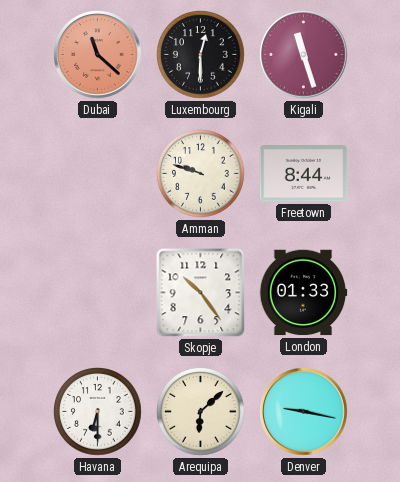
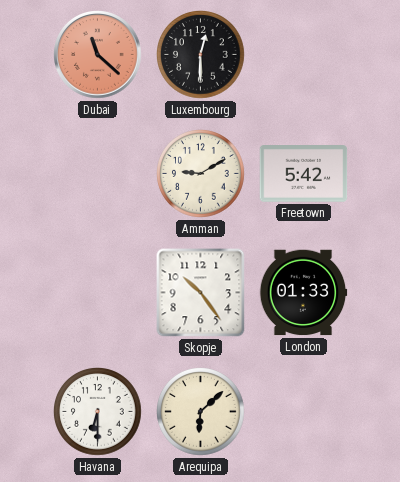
Kigali: 11:27 -> none (304, 55)
Amman: 9:48 -> 9:10 (201, 174)
Freetown: 8:44 -> 5:42 (304, 174)
Denver: 9:17 -> none (304, 412)
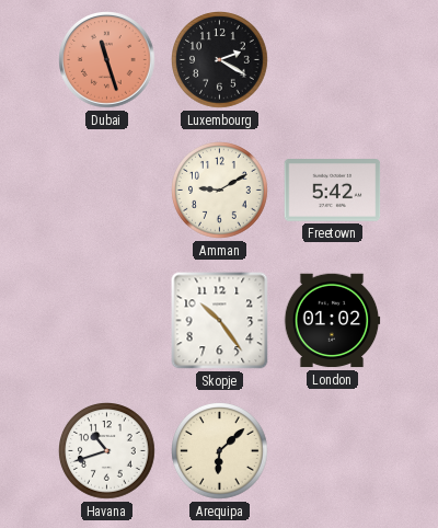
Dubai: 11:22 -> 11:27 (107, 60)
Luxembourg: 12:30 -> 2:20 (220, 60)
London: 01:33 -> 01:02 (332, 321)
Havana: 6:30 -> 10:42 (107, 451)
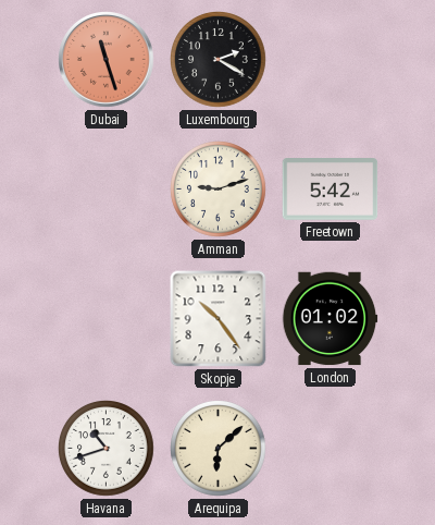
Amman: 9:10 -> 9:12 (219, 190)
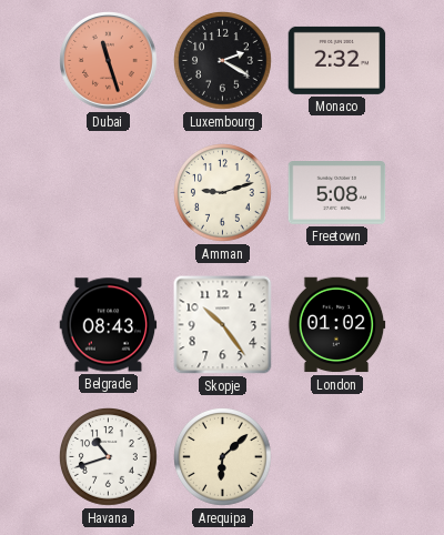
Monaco: none -> 2:32 (337, 60)
Freetown: 5:42 -> 5:08 (337, 193)
Belgrade: none -> 08:43 (109, 325)
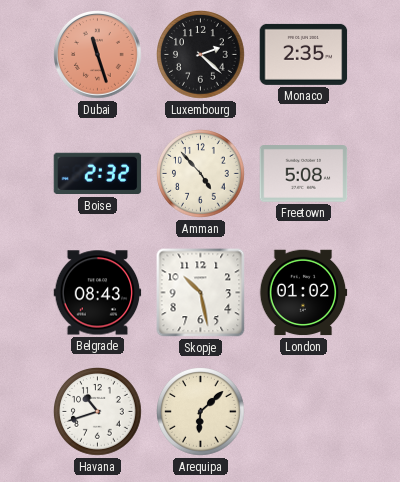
Luxembourg: 2:20 -> 2:22 (201, 55)
Monaco: 2:32 -> 2:35 (304, 54)
Boise: none -> 2:32 (98, 174)
Amman: 9:12 -> 4:53 (201, 174)
Skopje: 10:24 -> 10:28 (201, 293)
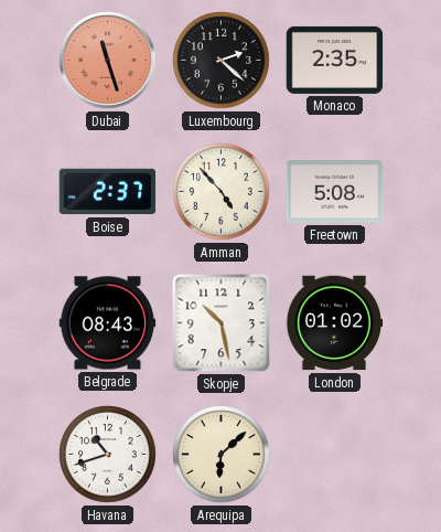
Boise: 2:32 -> 2:37 (108, 192)
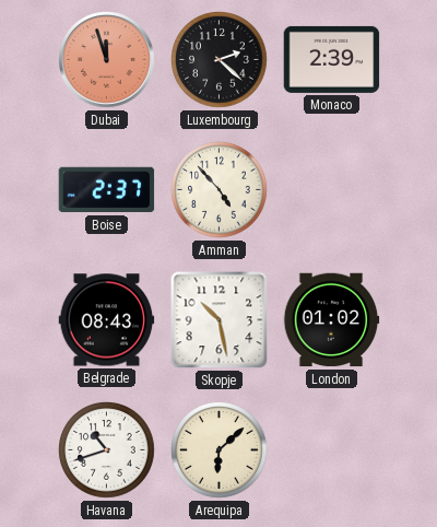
Dubai: 11:27 -> 11:57 (107, 60)
Monaco: 2:35 -> 2:39 (332, 59)
Freetown: 5:08 -> none (335, 192)
